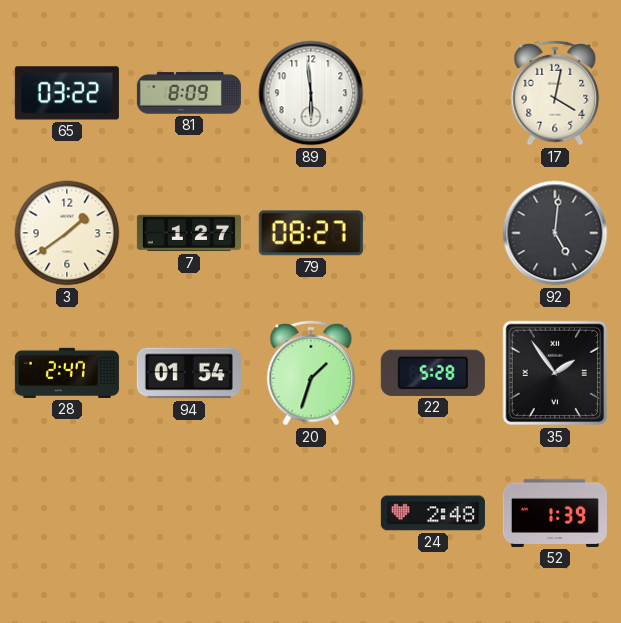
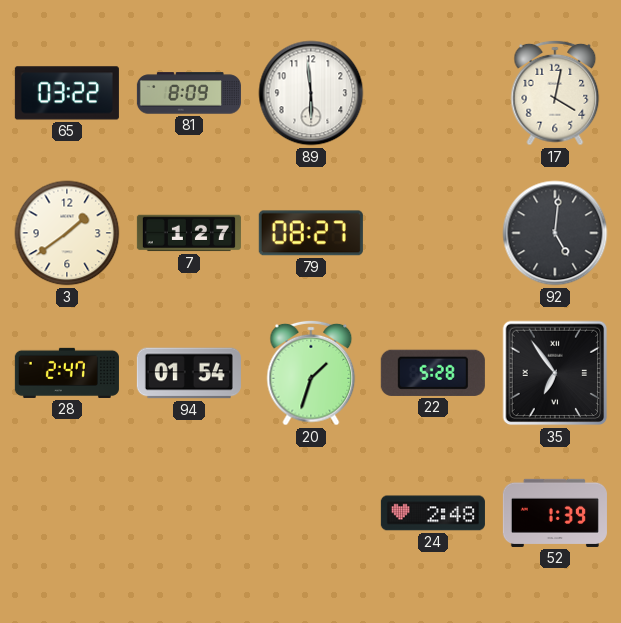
35: 1:54 -> 6:54 (555, 373)
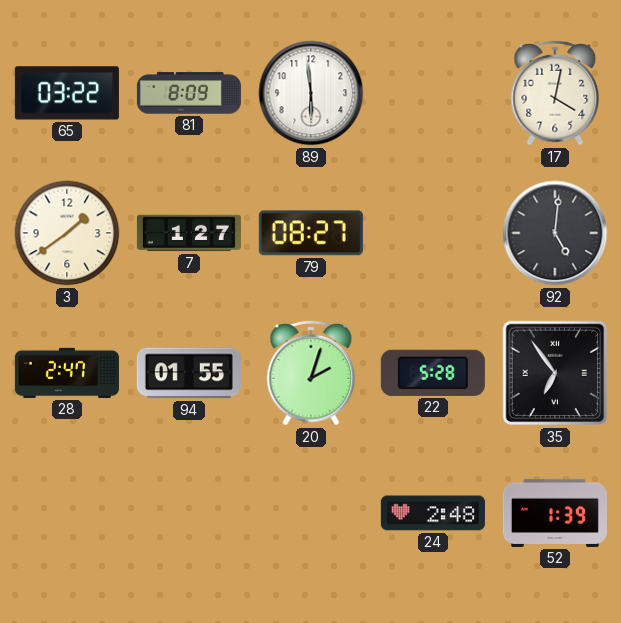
94: 01:54 -> 01:55 (189, 373)
20: 1:33 -> 2:03 (311, 373)
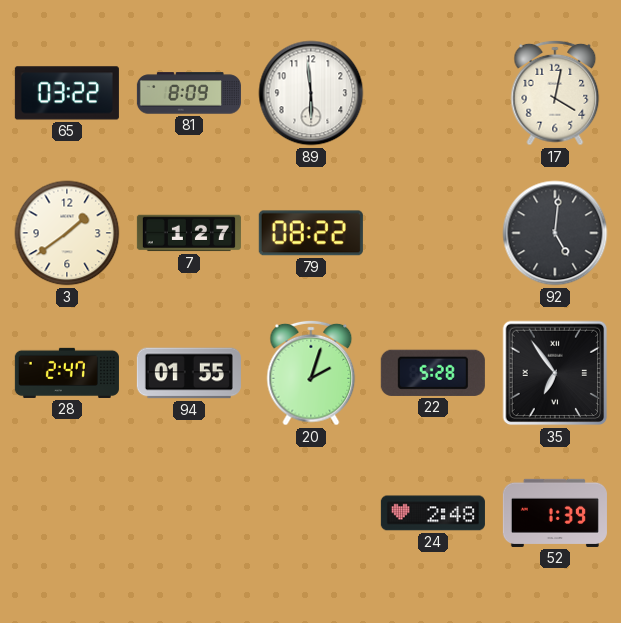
79: 08:27 -> 08:22 (311, 233)
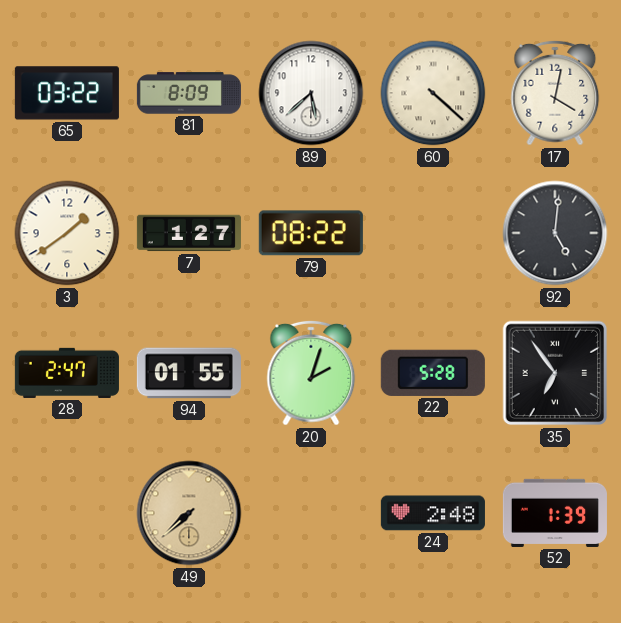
89: 5:59 -> 5:38 (311, 93)
60: none -> 4:22 (433, 93)
49: none -> 7:38 (189, 513)
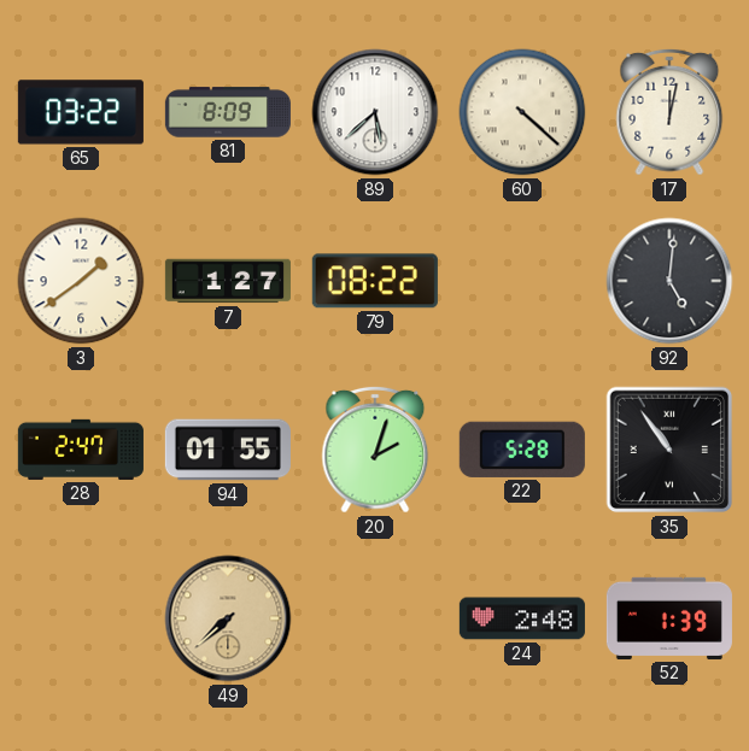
17: 4:02 -> 12:02 (669, 112)
35: 6:54 -> 10:54 (669, 450)
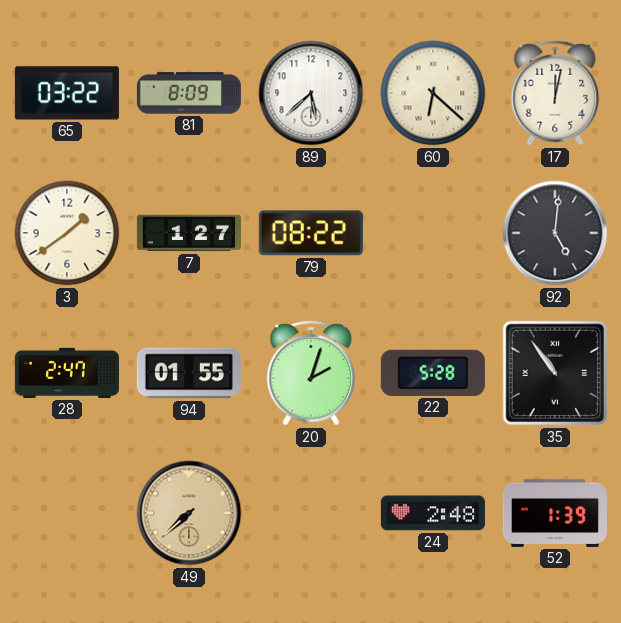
60: 4:22 -> 6:22 (433, 93)
